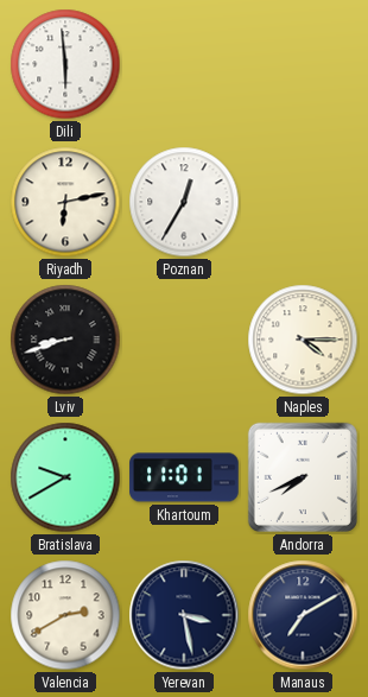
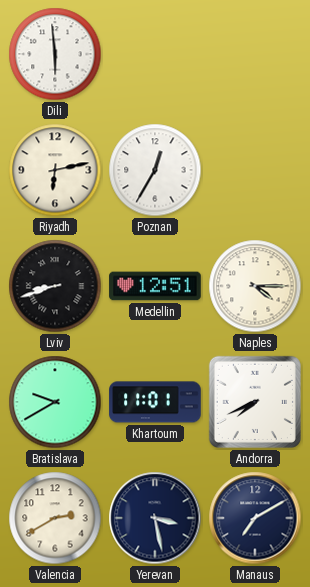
Medellin: none -> 12:51 (155, 286)
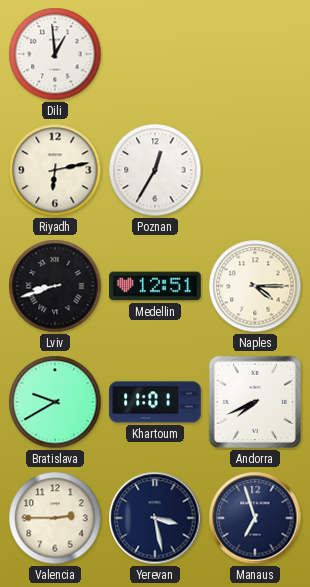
Dili: 5:59 -> 12:59 (55, 54)
Valencia: 2:40 -> 2:45 (55, 518)
Manaus: 7:10 -> 6:57 (255, 518)
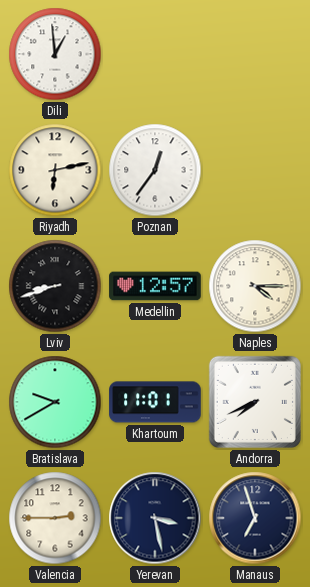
Poznan: 12:35 -> 12:36 (155, 170)
Medellin: 12:51 -> 12:57 (155, 286)
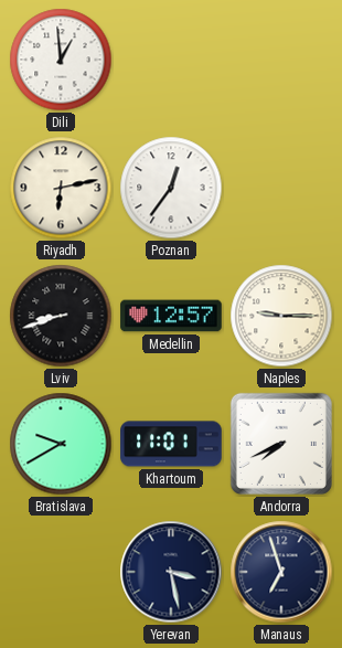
Naples: 4:15 -> 9:15 (281, 316)
Valencia: 2:45 -> none (55, 518)
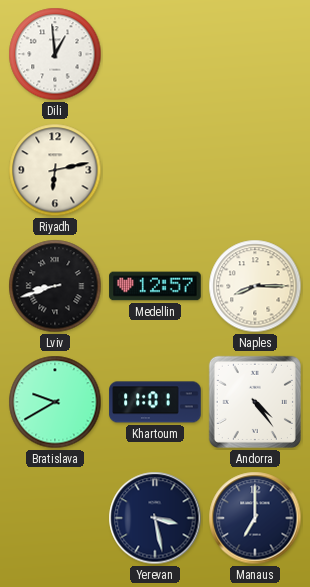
Poznan: 12:36 -> none (171, 188)
Naples: 9:15 -> 8:15 (255, 286)
Andorra: 7:41 -> 4:24 (255, 402)
Manaus: 6:57 -> 7:00 (255, 518)
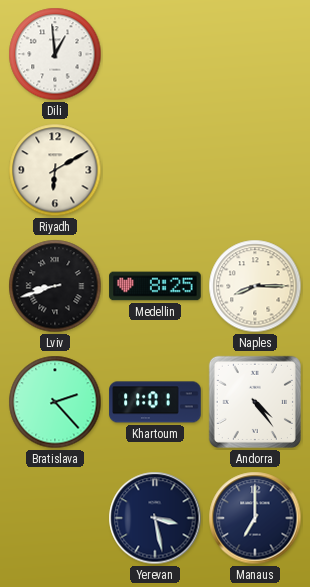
Riyadh: 6:13 -> 6:10 (55, 170)
Medellin: 12:57 -> 8:25 (155, 286)
Bratislava: 9:40 -> 2:23 (55, 402)
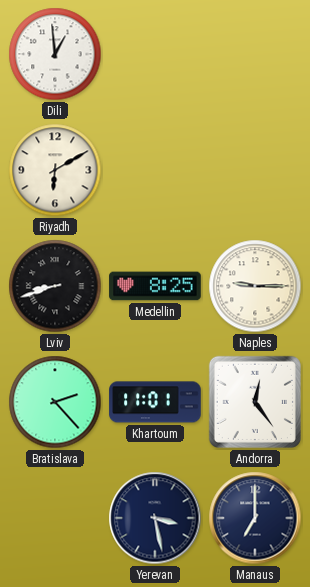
Naples: 8:15 -> 9:15 (255, 286)
Andorra: 4:24 -> 12:24 (255, 402)
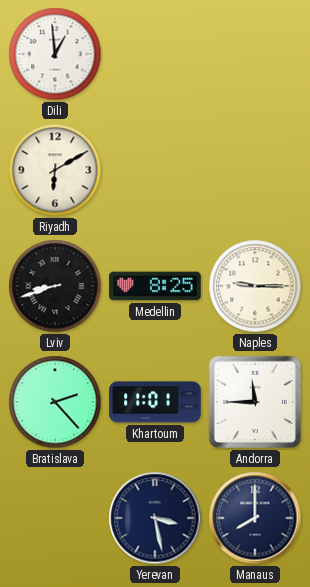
Andorra: 12:24 -> 11:45 (255, 402)
Manaus: 7:00 -> 8:00 (255, 518)
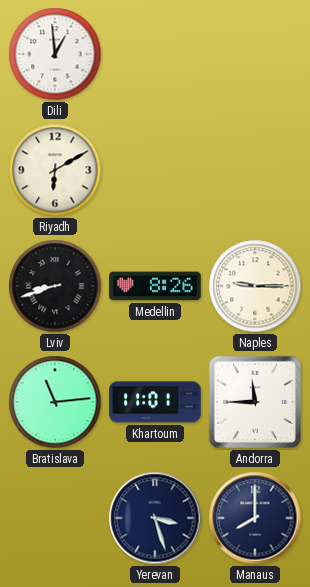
Medellin: 8:25 -> 8:26 (155, 286)
Bratislava: 2:23 -> 11:14 (55, 402)
Yerevan: 3:28 -> 3:27 (155, 518)
